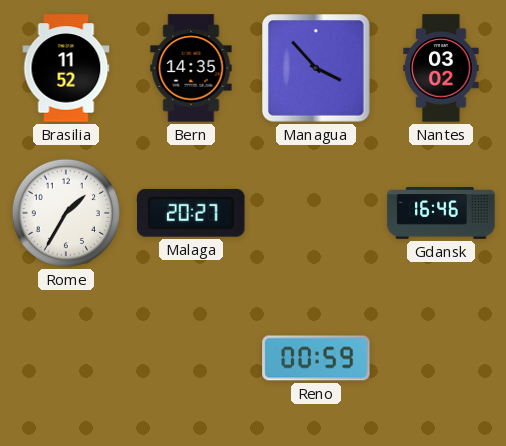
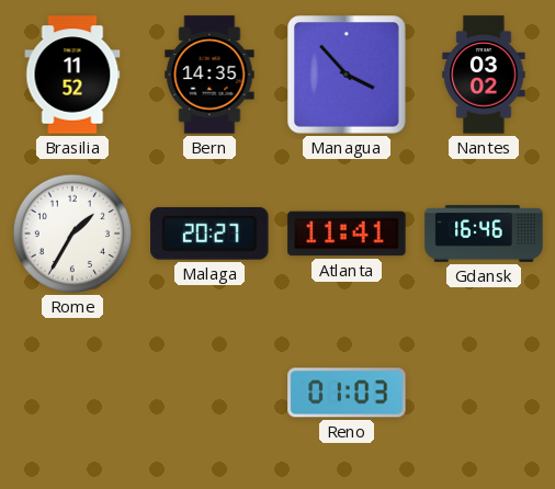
Atlanta: none -> 11:41 (347, 234)
Reno: 00:59 -> 01:03 (347, 393)
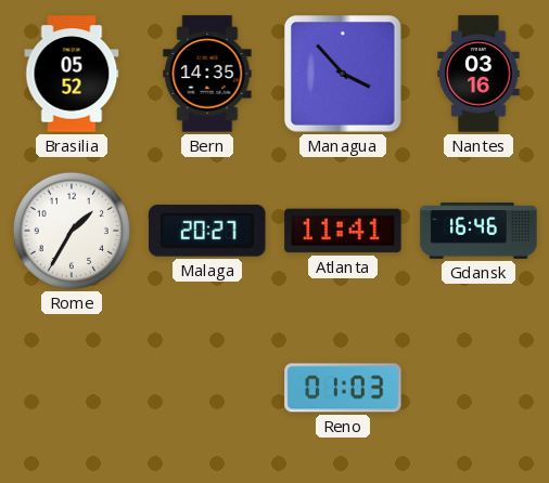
Brasilia: 11:52 -> 05:52 (72, 74)
Nantes: 03:02 -> 03:16 (478, 74)
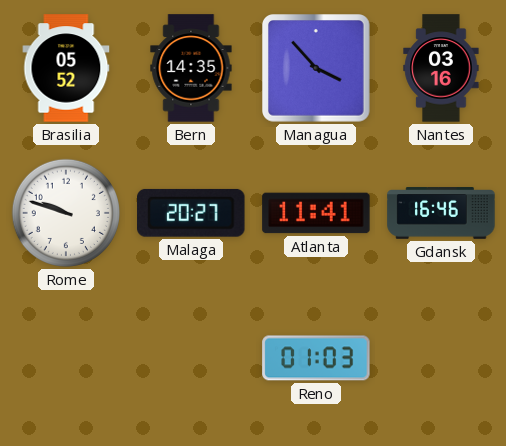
Rome: 1:35 -> 9:48 (66, 213)
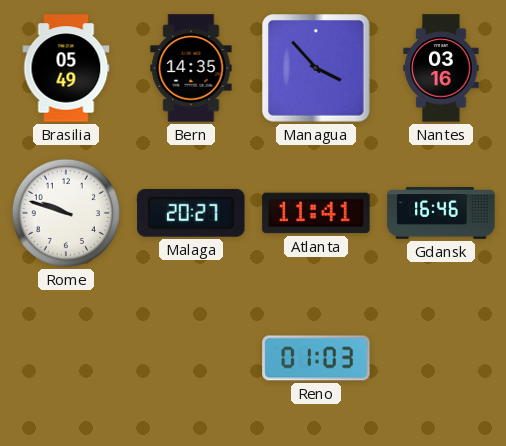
Brasilia: 05:52 -> 05:49 (66, 68)
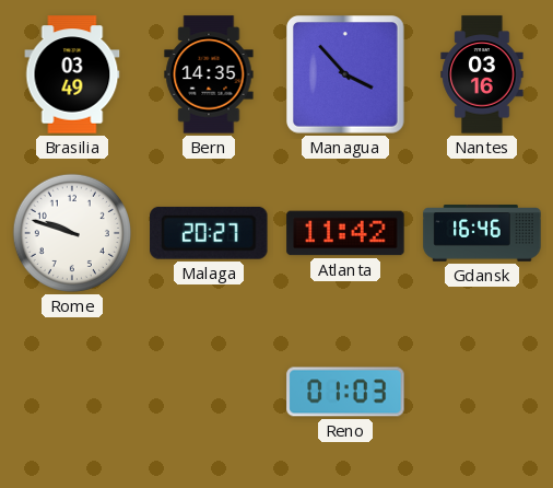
Brasilia: 05:49 -> 03:49 (72, 74)
Atlanta: 11:41 -> 11:42 (345, 233)
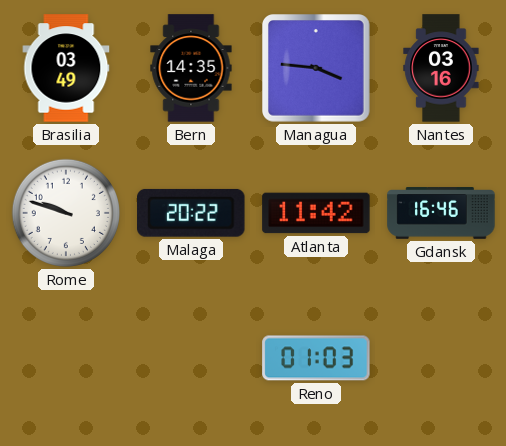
Managua: 3:53 -> 3:46 (317, 69)
Malaga: 20:27 -> 20:22 (191, 213)
